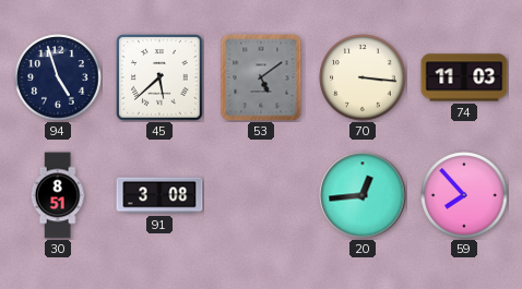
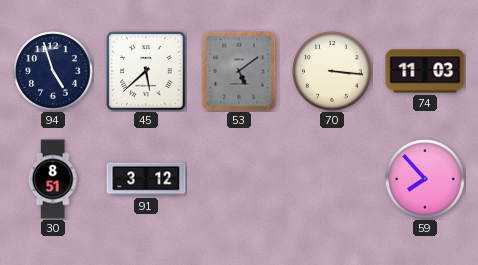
91: 3:08 -> 3:12 (146, 179)
20: 12:44 -> none (363, 195)
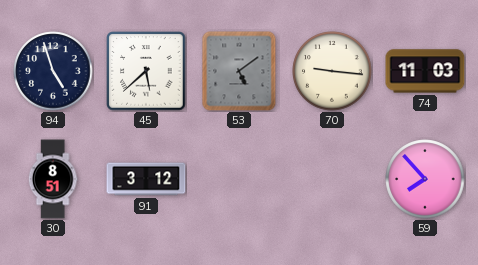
70: 3:16 -> 9:16 (332, 71)
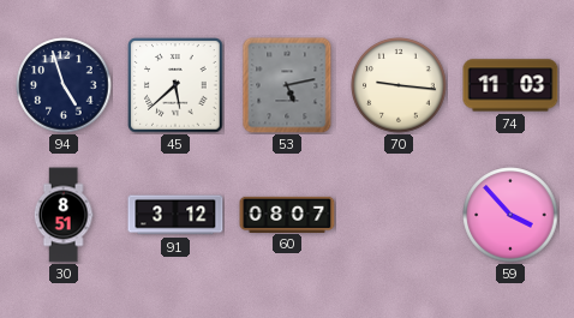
53: 5:09 -> 5:13 (287, 85)
60: none -> 08:07 (287, 214)
59: 7:53 -> 3:53 (510, 215)
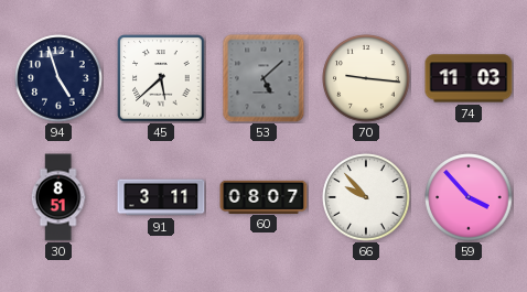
53: 5:13 -> 5:08 (263, 78)
91: 3:12 -> 3:11 (161, 197)
66: none -> 9:53 (366, 197)
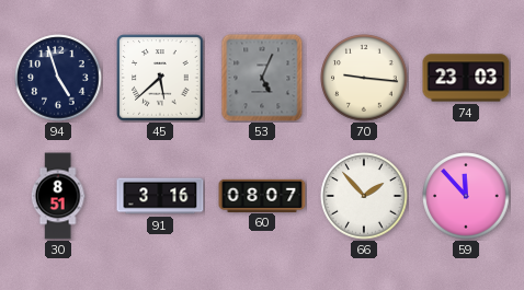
53: 5:08 -> 5:04 (262, 78)
74: 11:03 -> 23:03 (466, 78)
91: 3:11 -> 3:16 (160, 196)
66: 9:53 -> 1:53 (364, 196)
59: 3:53 -> 11:53 (466, 196)
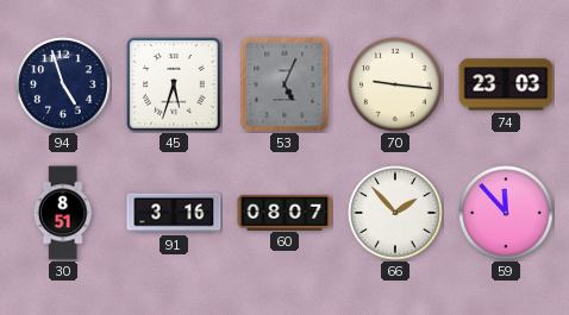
45: 5:38 -> 5:33 (174, 84)
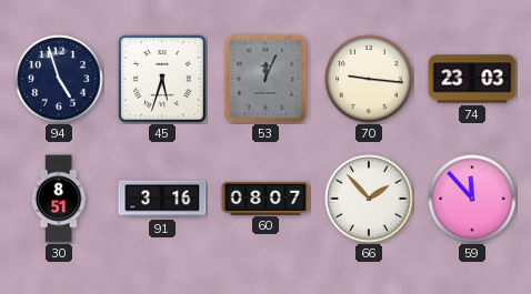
53: 5:04 -> 12:04 (265, 79)
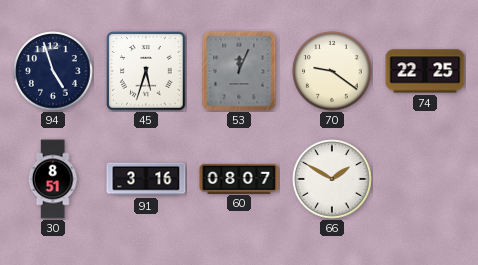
70: 9:16 -> 9:21 (332, 71)
74: 23:03 -> 22:25 (425, 71)
66: 1:53 -> 1:50 (332, 179)
59: 11:53 -> none (472, 199)
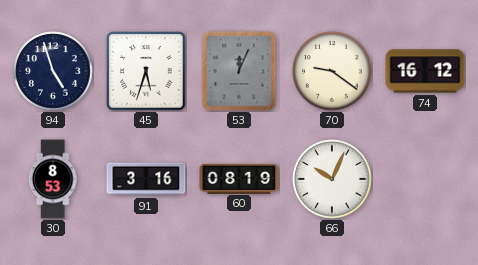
74: 22:25 -> 16:12 (425, 71)
30: 8:51 -> 8:53 (53, 179)
60: 08:07 -> 08:19 (239, 178)
66: 1:50 -> 10:04 (332, 179)
